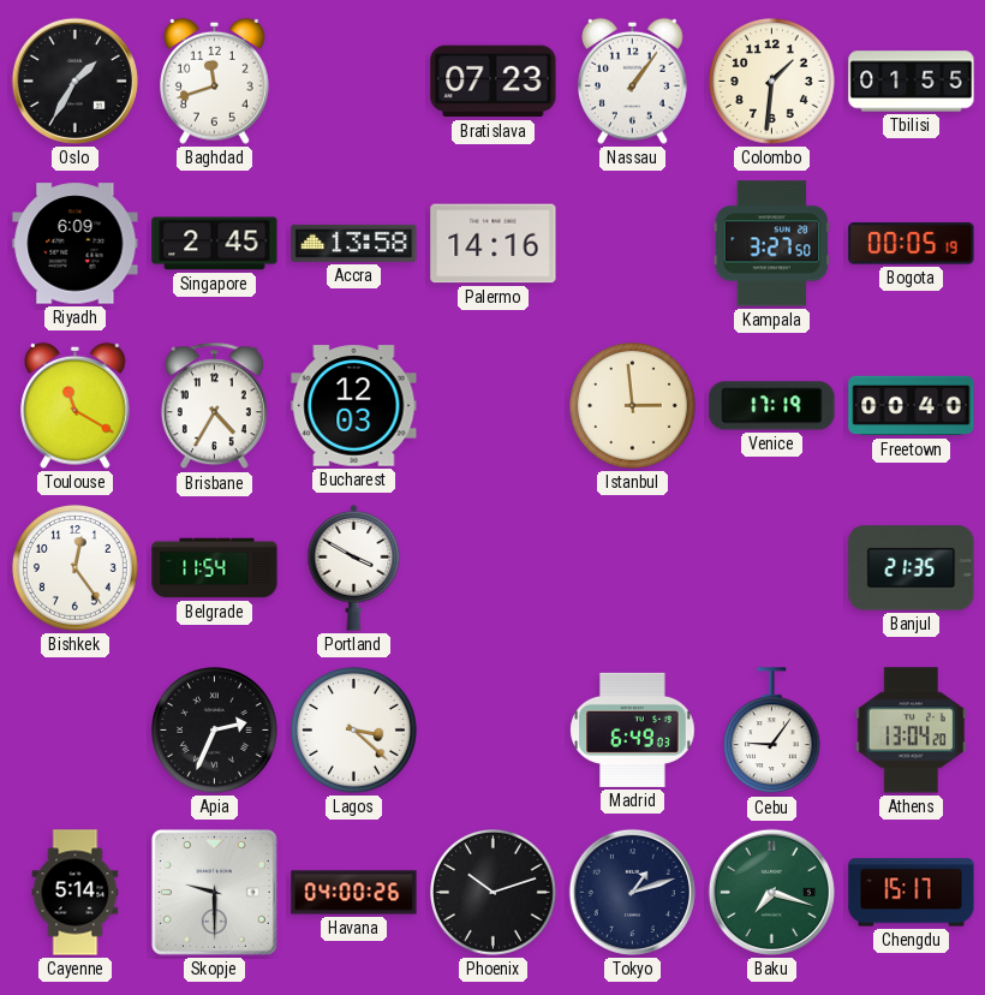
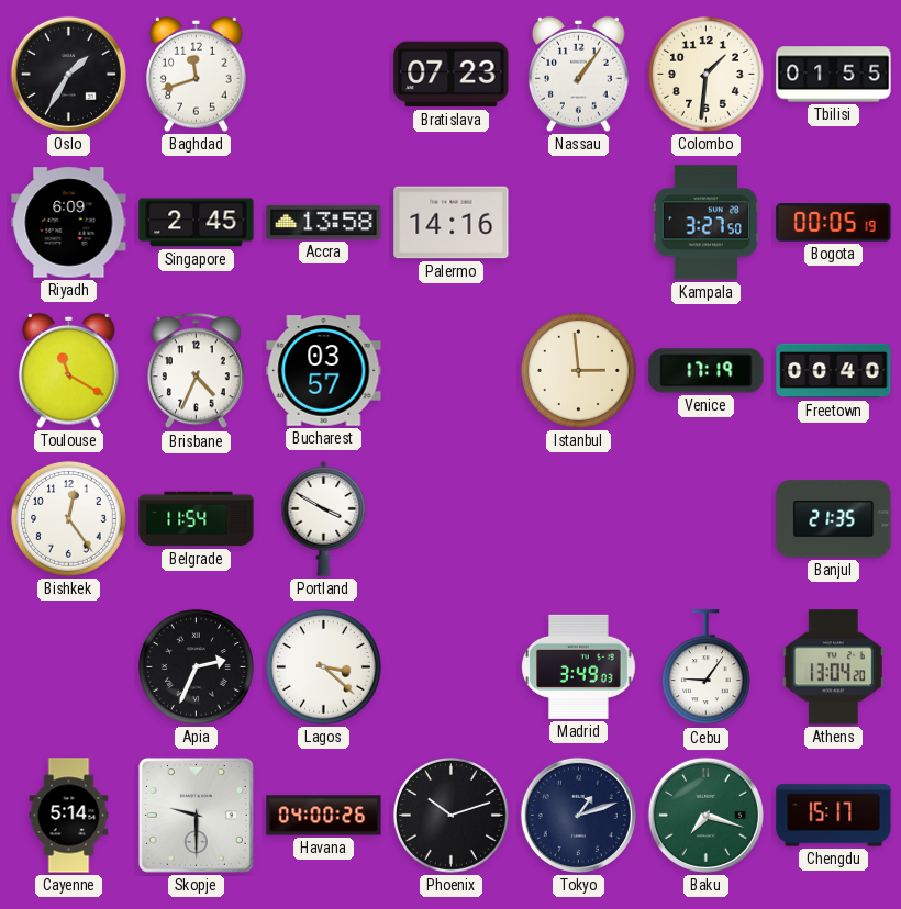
Brisbane: 4:35 -> 4:34 (196, 371)
Bucharest: 12:03 -> 03:57 (324, 371)
Madrid: 6:49 -> 3:49 (579, 666)
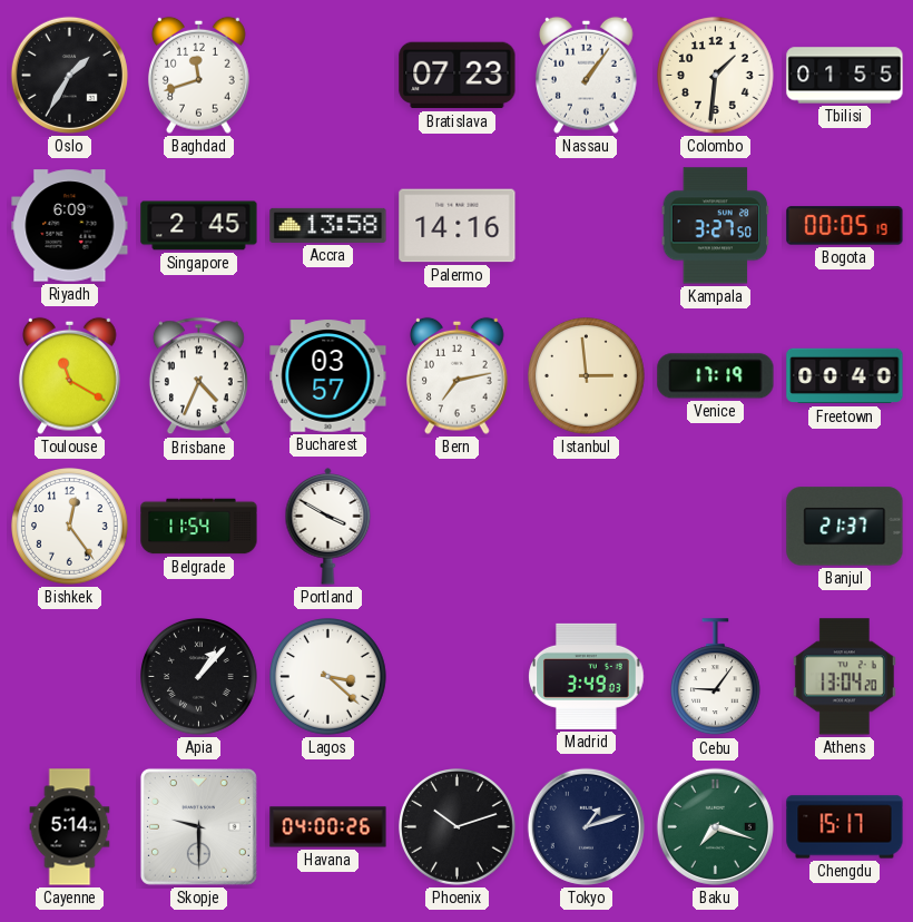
Bern: none -> 7:13 (458, 375)
Banjul: 21:35 -> 21:37 (845, 527)
Apia: 2:34 -> 1:07 (199, 677)
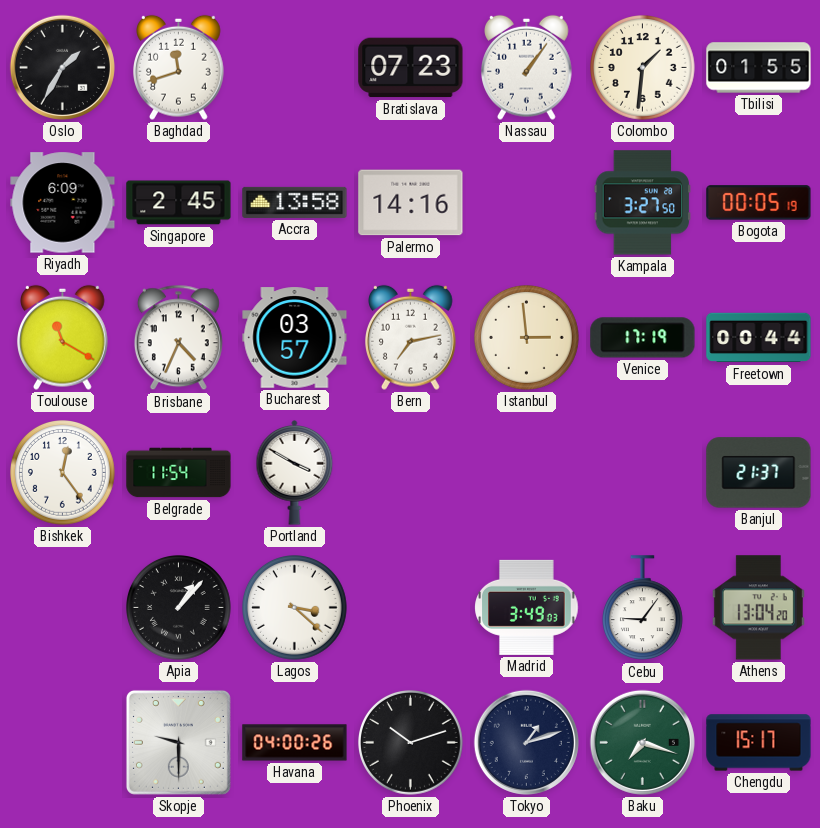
Freetown: 00:40 -> 00:44 (759, 338)
Cayenne: 5:14 -> none (70, 827)
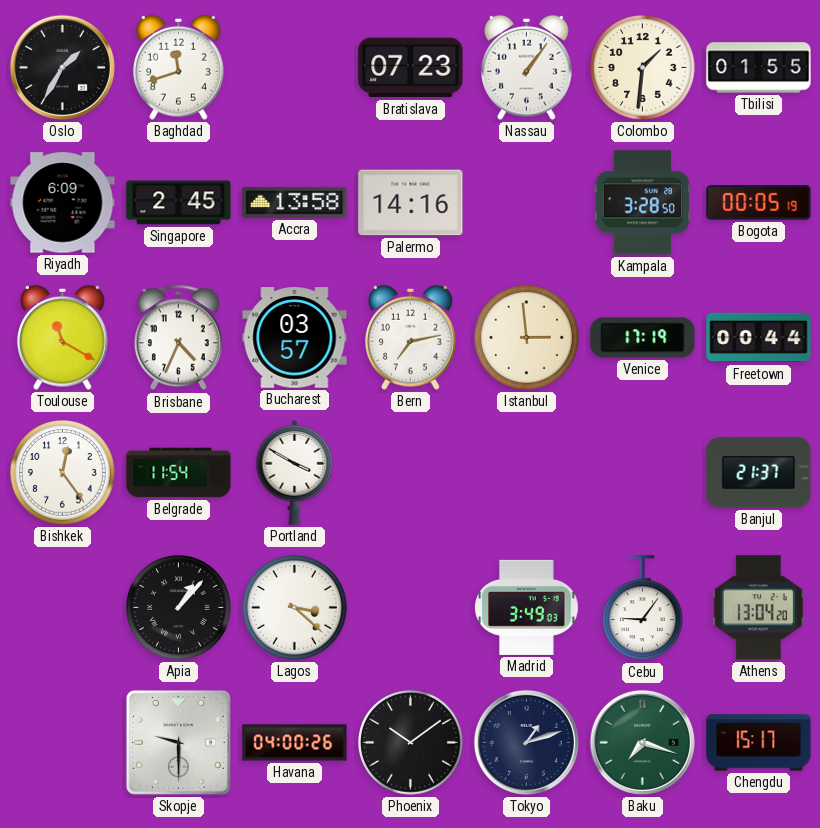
Kampala: 3:27 -> 3:28 (643, 203)
Phoenix: 10:12 -> 10:09 (411, 743)
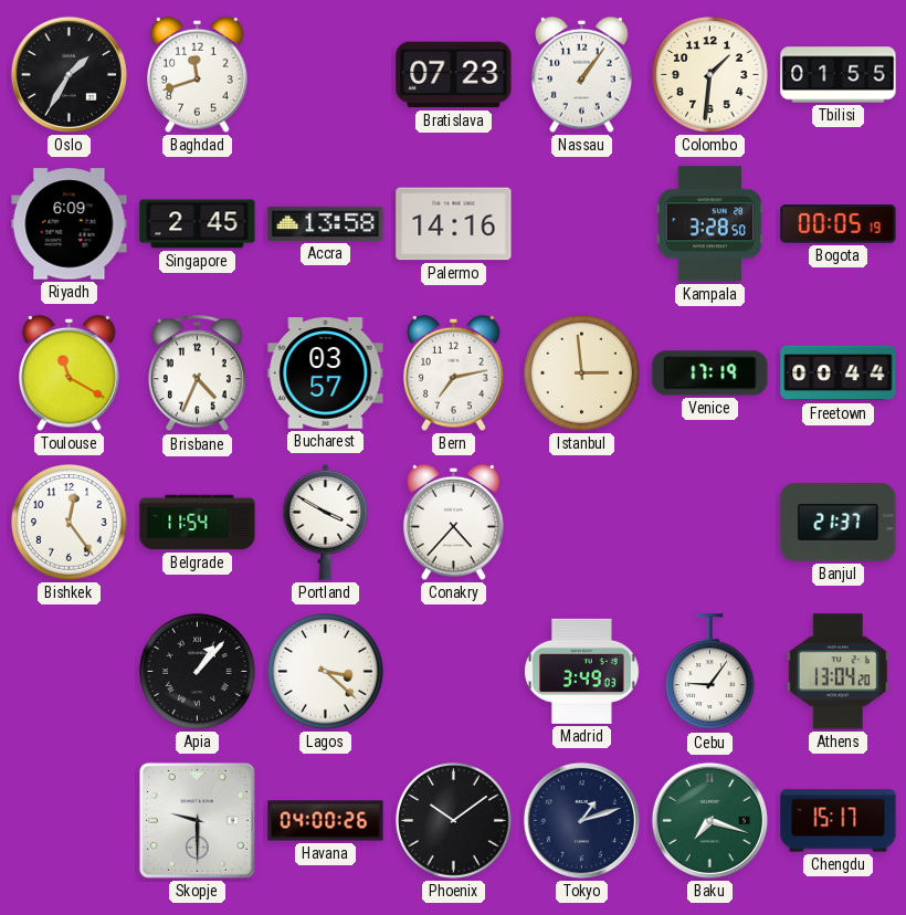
Conakry: none -> 4:37 (454, 522)
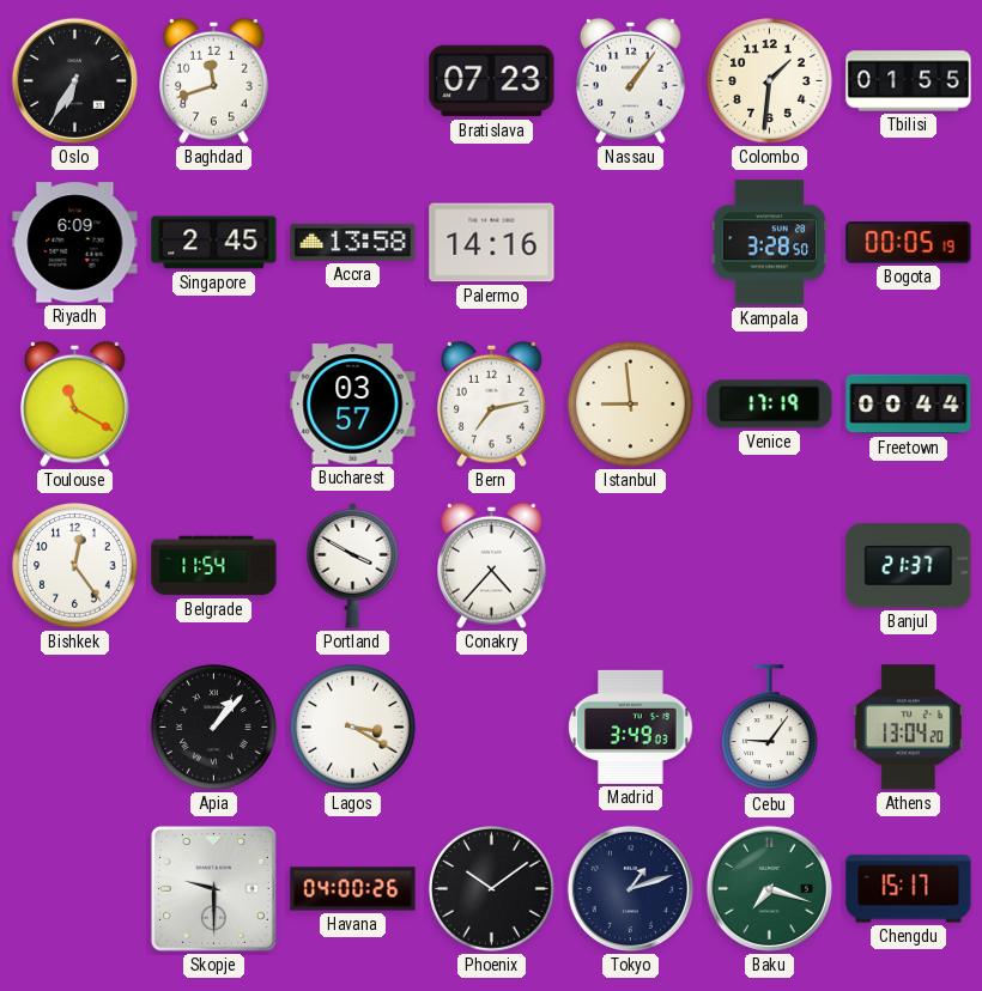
Oslo: 1:35 -> 6:35 (74, 80)
Brisbane: 4:34 -> none (197, 374)
Istanbul: 2:59 -> 8:59 (631, 405)
Lagos: 3:22 -> 3:20 (353, 728)
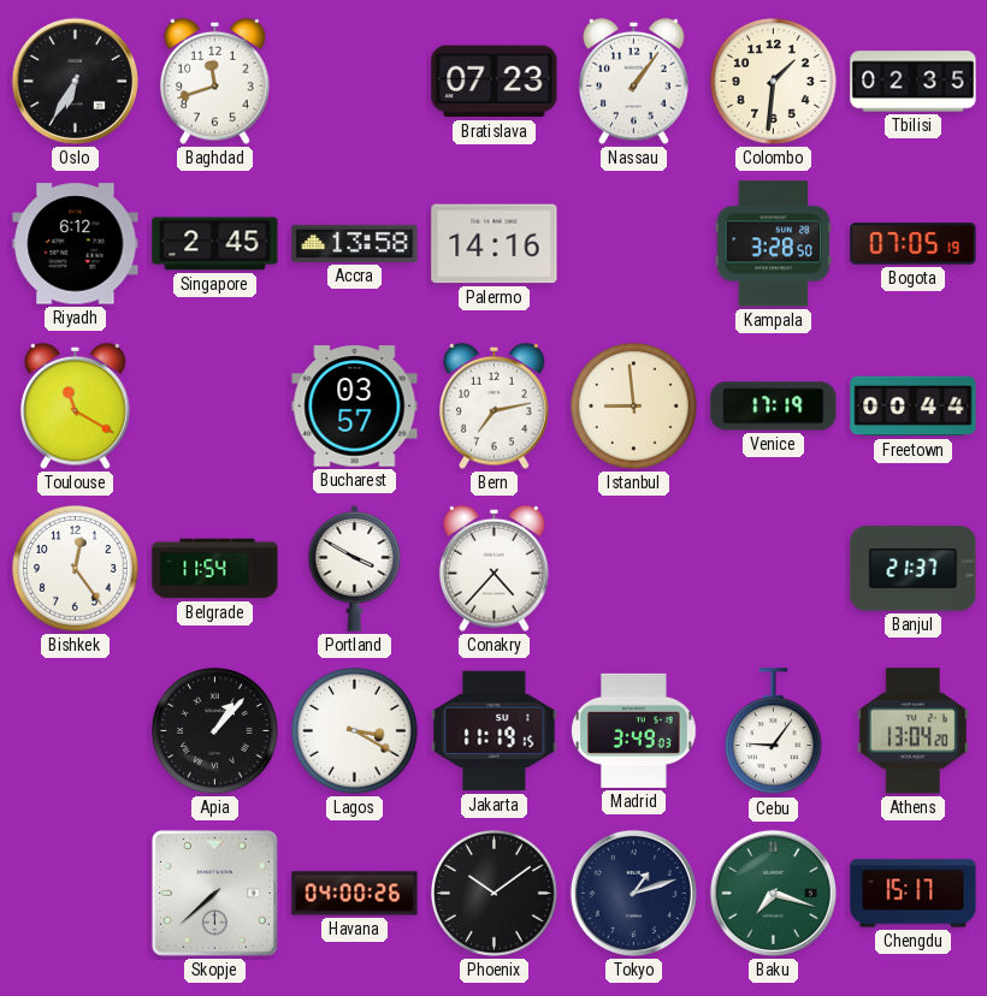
Tbilisi: 01:55 -> 02:35 (914, 82)
Riyadh: 6:09 -> 6:12 (76, 244)
Bogota: 00:05 -> 07:05 (914, 244)
Jakarta: none -> 11:19 (495, 731)
Skopje: 9:30 -> 7:38 (214, 893)
